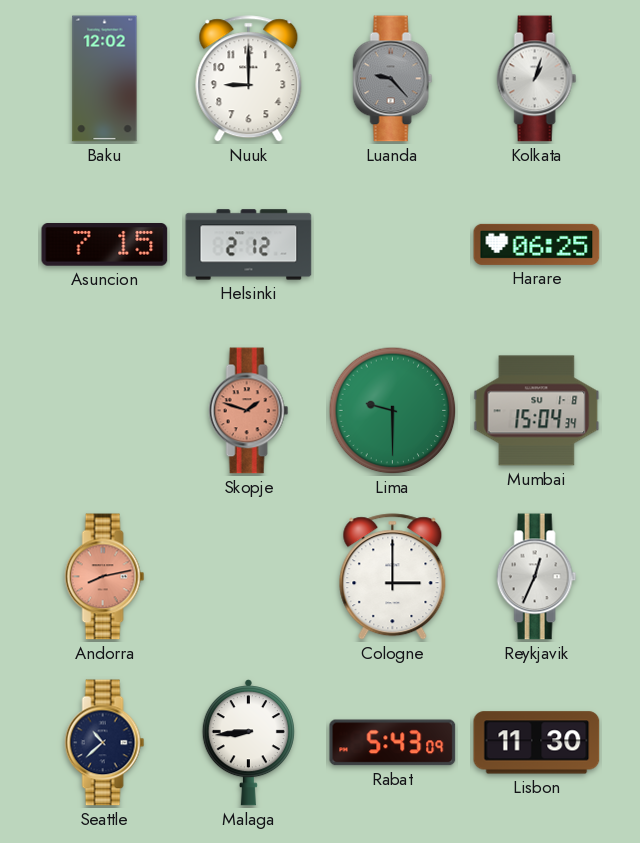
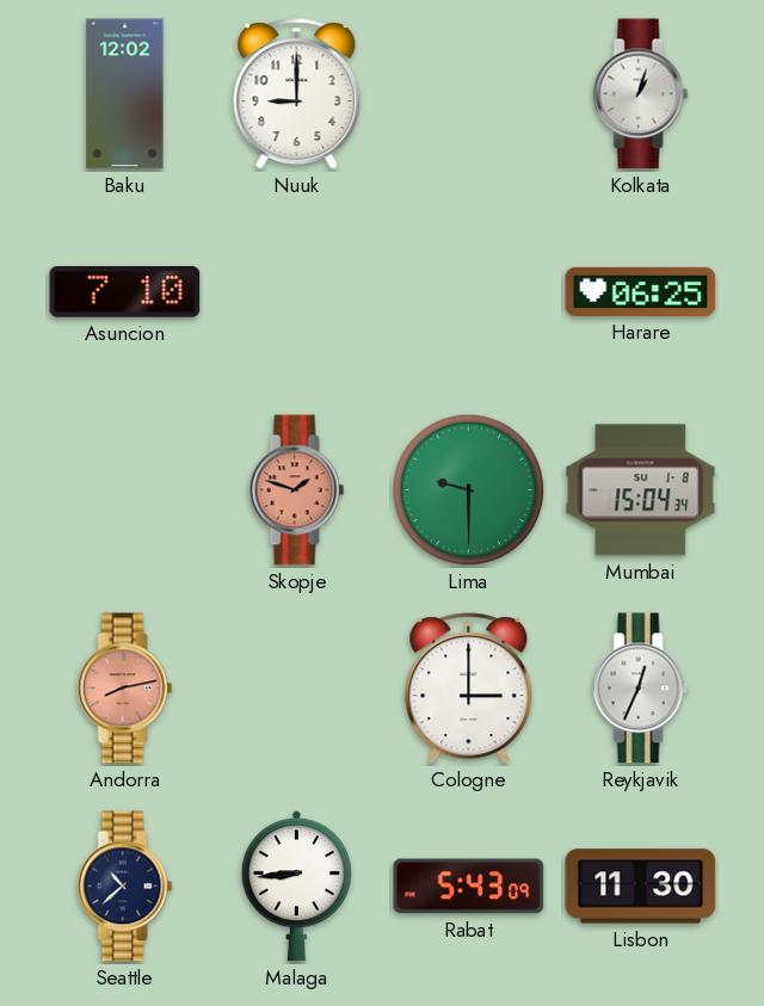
Luanda: 9:23 -> none (393, 79)
Asuncion: 7:15 -> 7:10 (125, 292)
Helsinki: 2:12 -> none (249, 245)
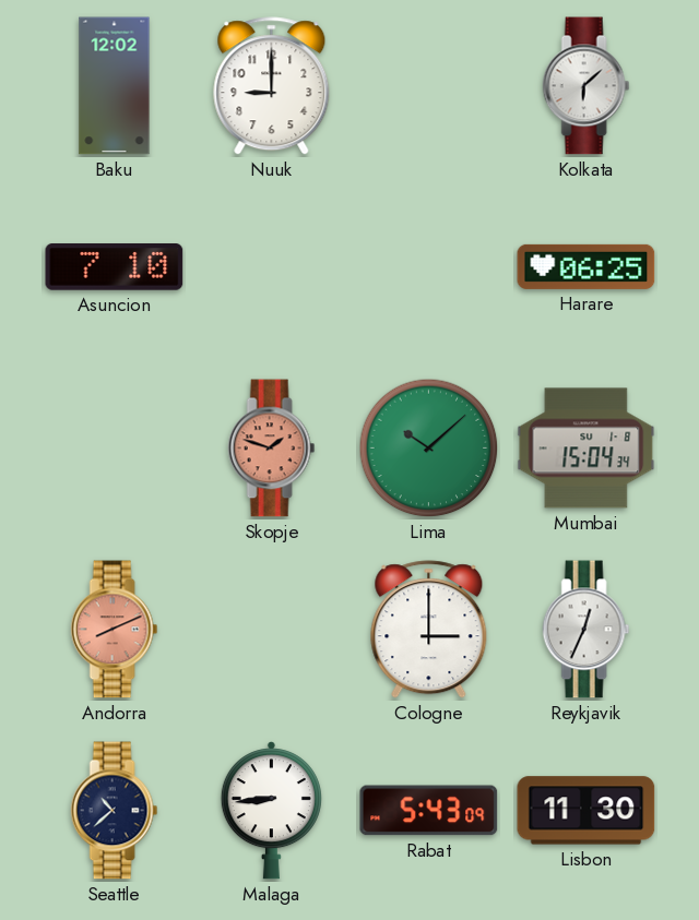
Kolkata: 1:03 -> 6:08 (587, 86)
Lima: 9:30 -> 10:08 (429, 449)
Andorra: 8:13 -> 8:11 (115, 630)
